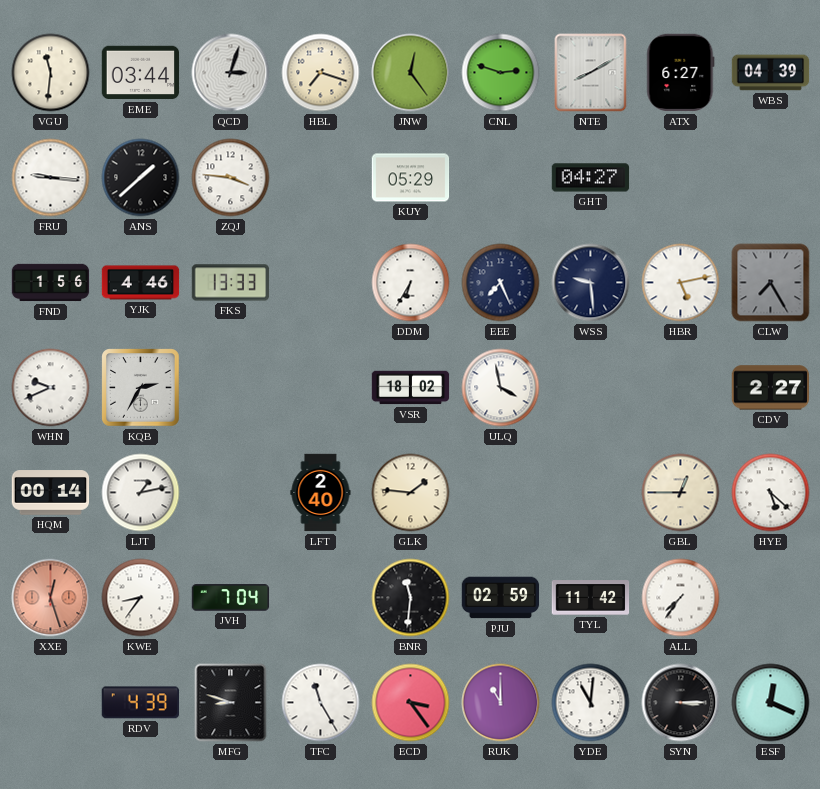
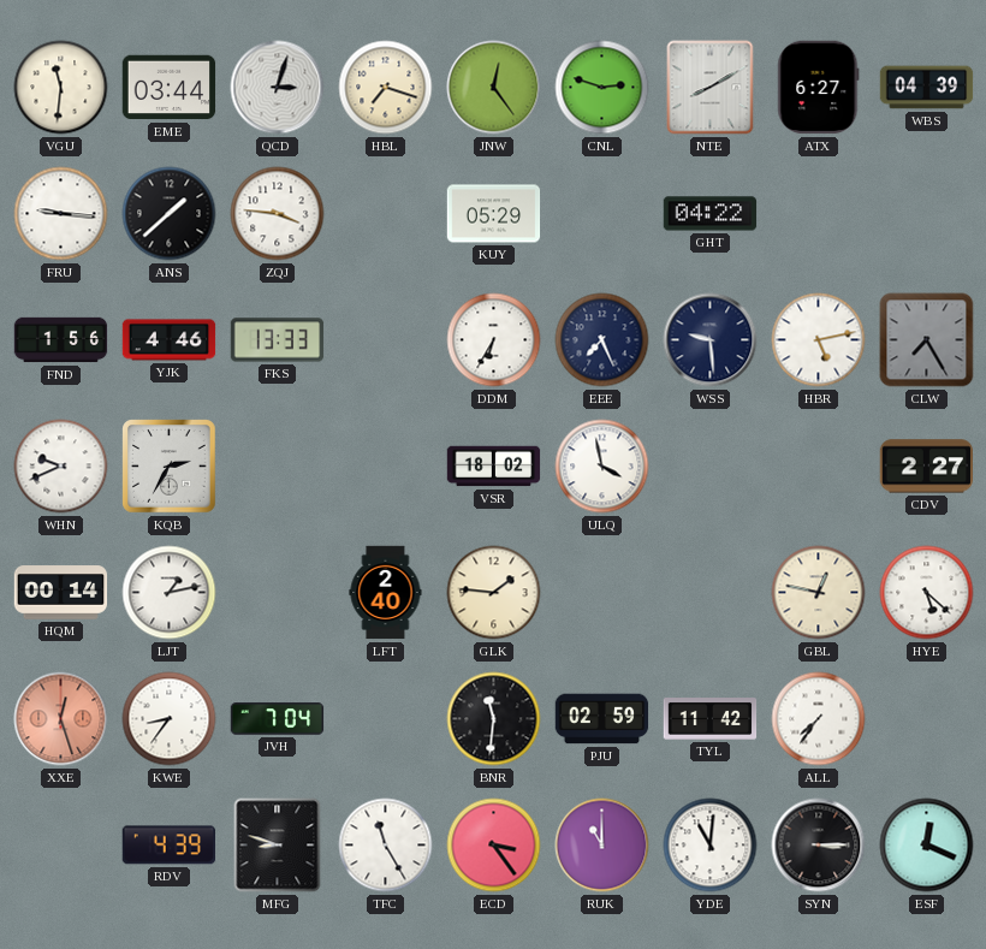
GHT: 04:27 -> 04:22 (711, 214)
GBL: 12:45 -> 12:47 (819, 593)
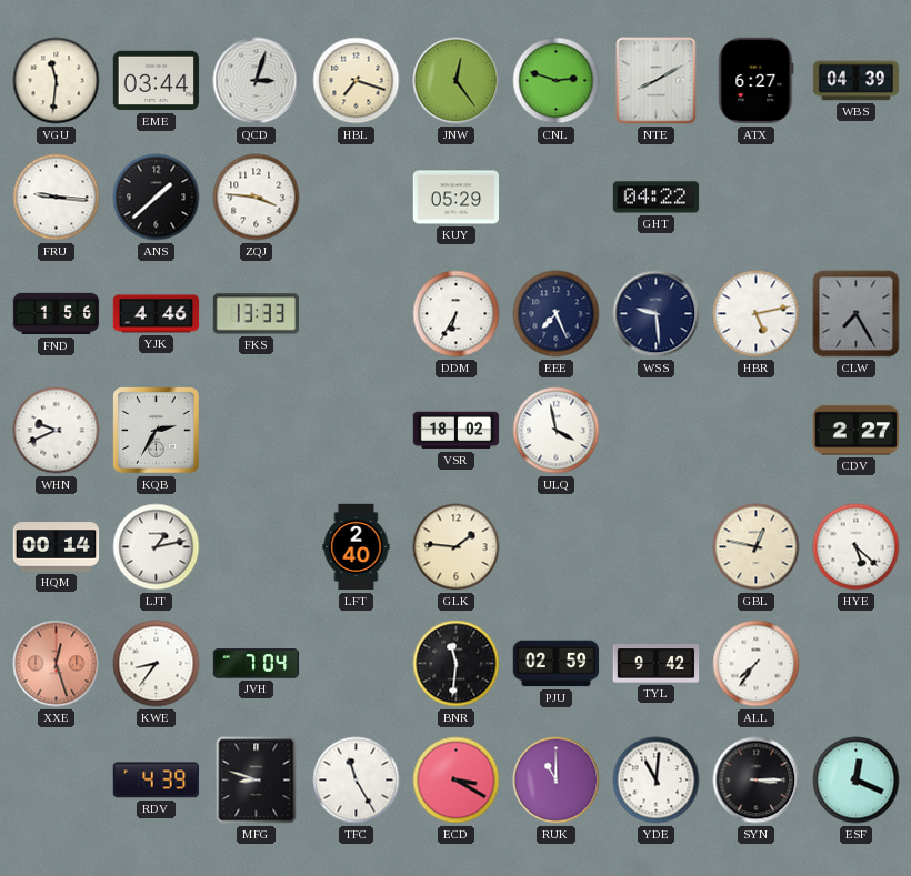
TYL: 11:42 -> 9:42 (657, 664)
ECD: 3:24 -> 3:20 (457, 781)
